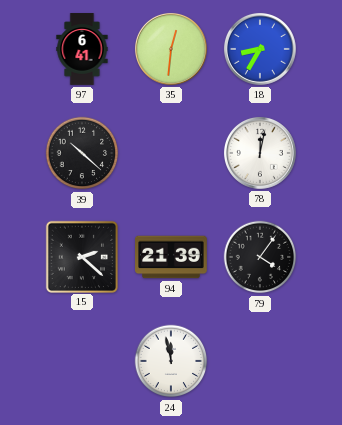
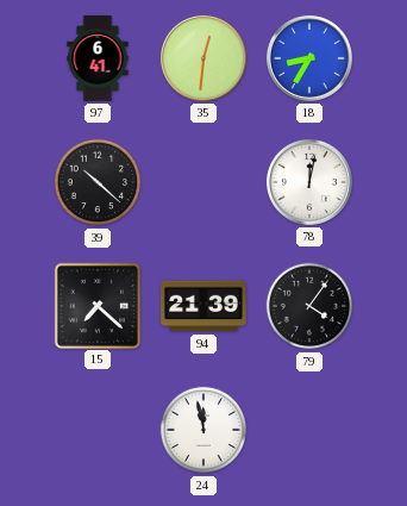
15: 2:22 -> 7:22 (96, 305)
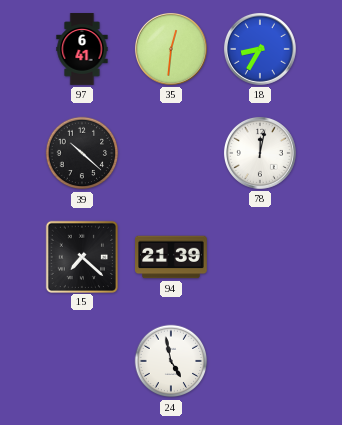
79: 4:06 -> none (309, 306)
24: 11:58 -> 4:58 (171, 361)
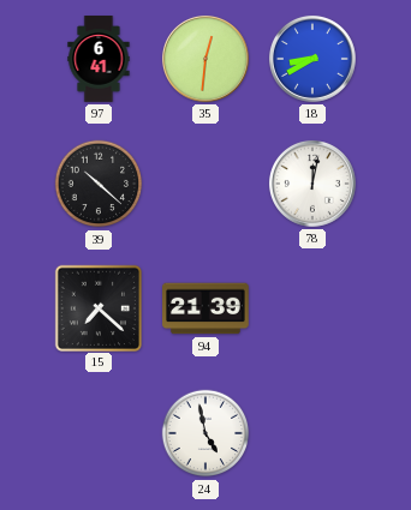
18: 8:35 -> 8:40 (312, 59)
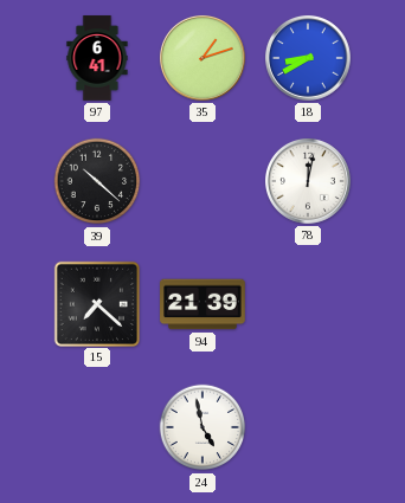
35: 12:31 -> 1:12 (202, 58)
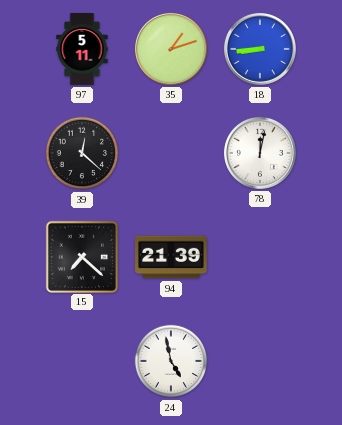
97: 6:41 -> 5:11 (82, 49)
18: 8:40 -> 8:44 (260, 49)
39: 10:22 -> 12:22 (82, 153)
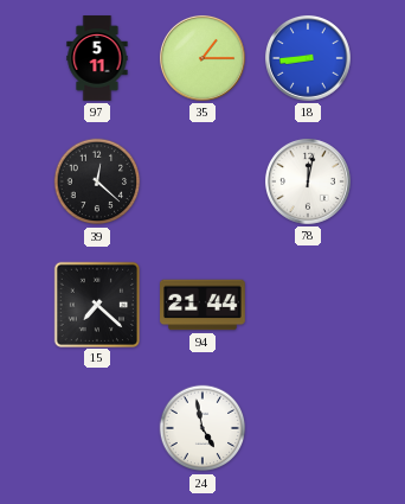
35: 1:12 -> 1:15 (202, 58)
94: 21:39 -> 21:44 (202, 305)
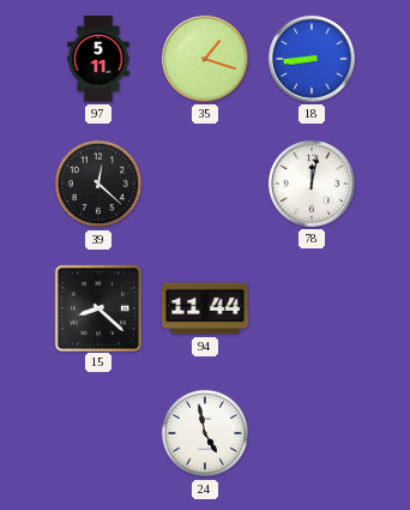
35: 1:15 -> 1:18 (205, 59)
15: 7:22 -> 8:22 (97, 307)
94: 21:44 -> 11:44 (205, 308)
